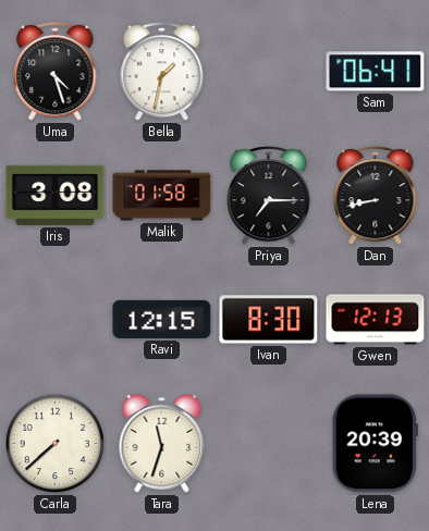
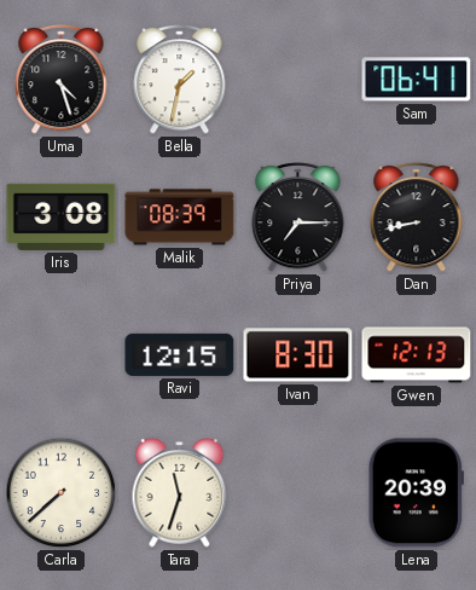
Malik: 01:58 -> 08:39 (180, 218)
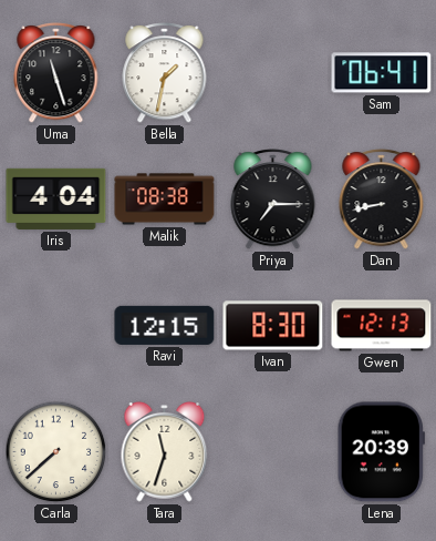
Uma: 4:27 -> 11:27 (56, 73)
Iris: 3:08 -> 4:04 (56, 198)
Malik: 08:39 -> 08:38 (165, 200)
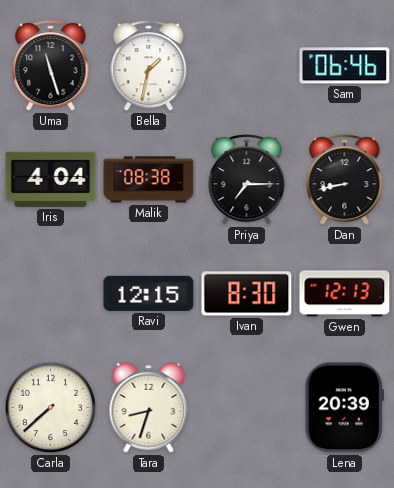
Sam: 06:41 -> 06:46 (345, 66)
Tara: 11:33 -> 8:33 (149, 407)
